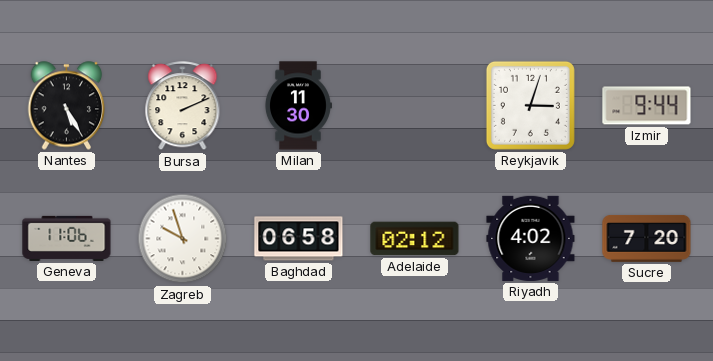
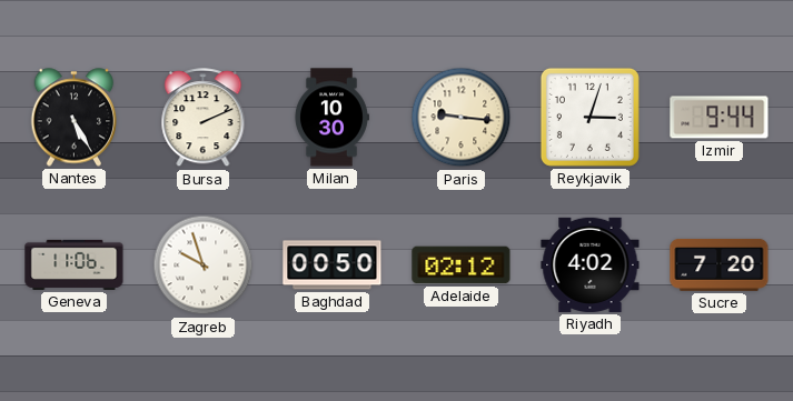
Milan: 11:30 -> 10:30 (331, 118)
Paris: none -> 9:16 (462, 118)
Baghdad: 06:58 -> 00:50 (333, 265)
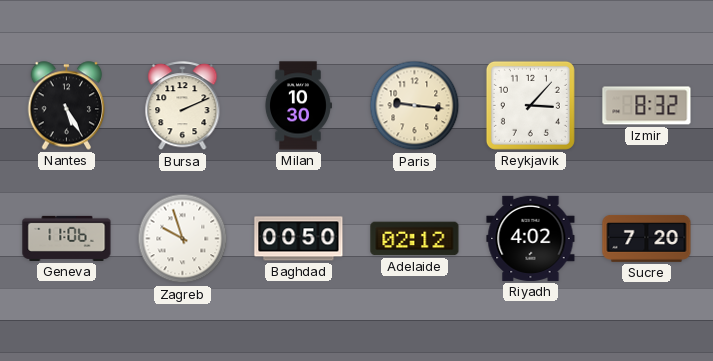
Reykjavik: 3:03 -> 3:07 (530, 105)
Izmir: 9:44 -> 8:32 (647, 106)
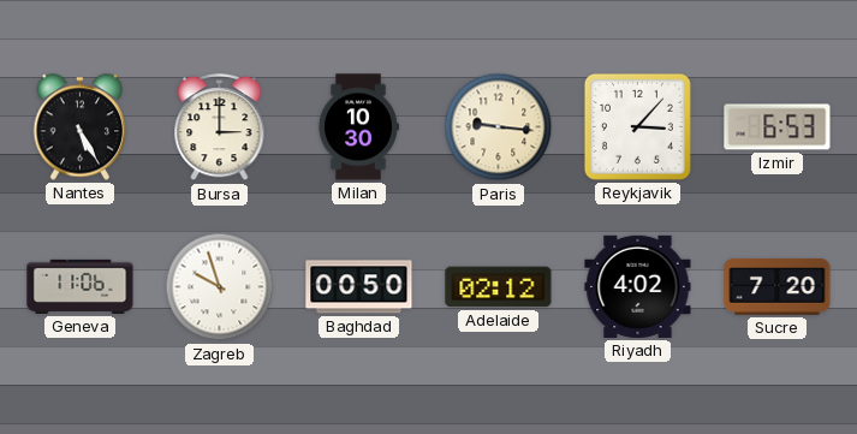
Bursa: 2:11 -> 3:00 (220, 127)
Izmir: 8:32 -> 6:53 (778, 127)
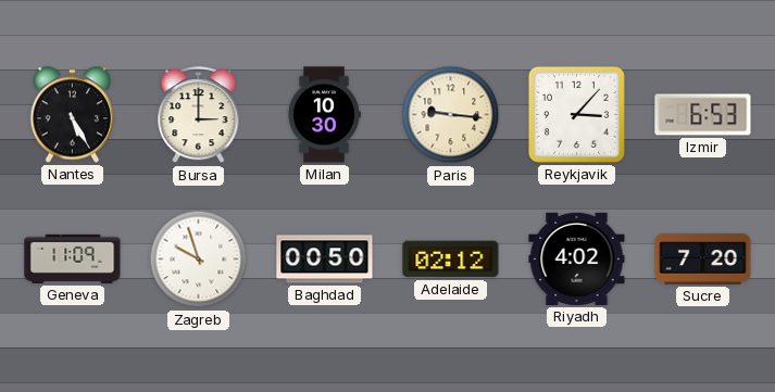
Geneva: 11:06 -> 11:09 (73, 258)
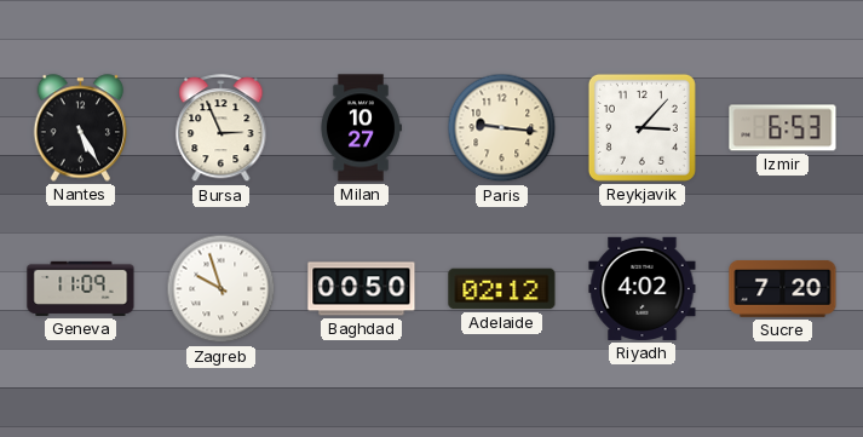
Bursa: 3:00 -> 2:56 (221, 128)
Milan: 10:30 -> 10:27 (361, 128)
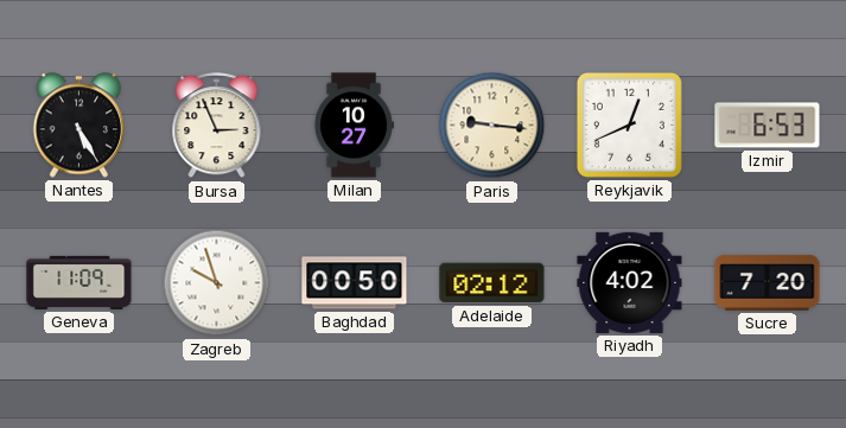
Reykjavik: 3:07 -> 12:41 (629, 124)
